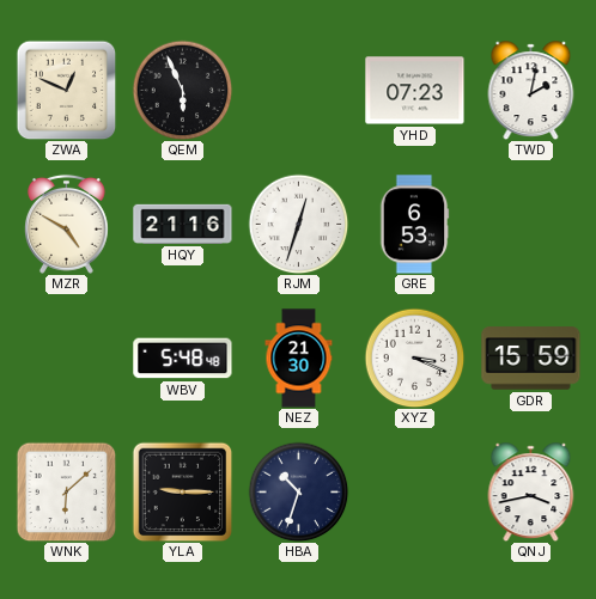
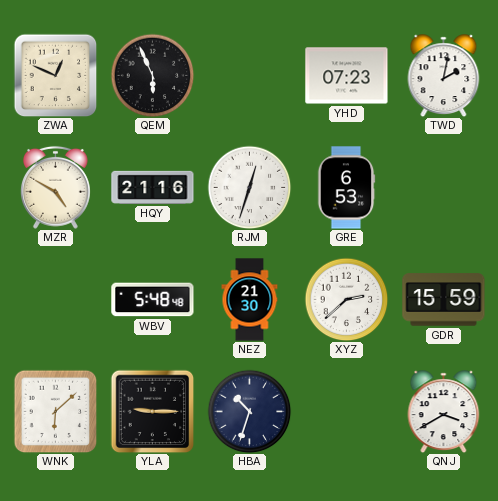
XYZ: 3:19 -> 2:38 (346, 299)
QNJ: 3:43 -> 3:40 (444, 412)
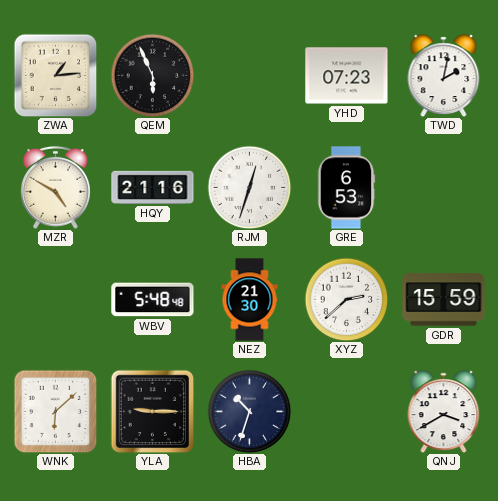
ZWA: 12:49 -> 1:14 (55, 75)
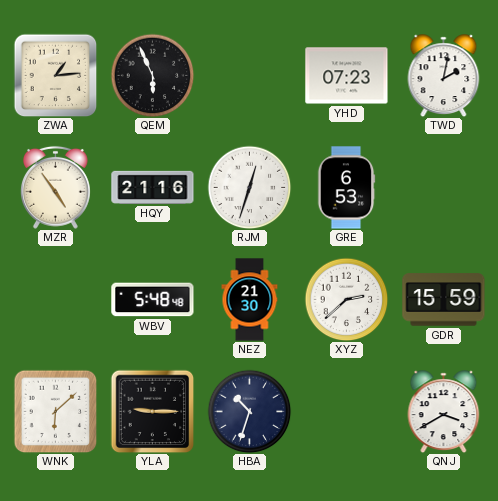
MZR: 4:50 -> 4:54 (55, 187)
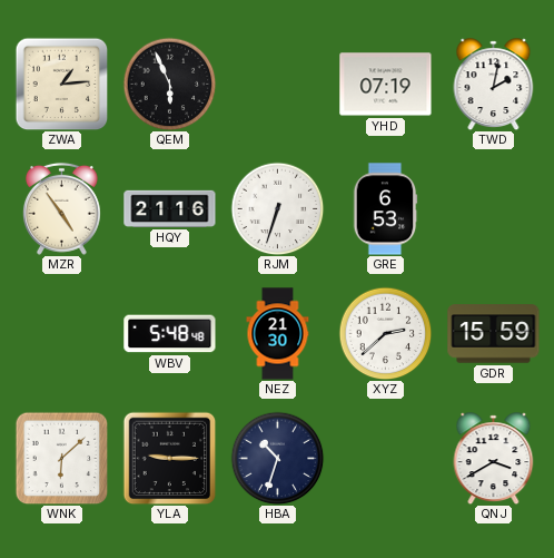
YHD: 07:23 -> 07:19 (386, 85)
RJM: 12:33 -> 6:33 (277, 208)
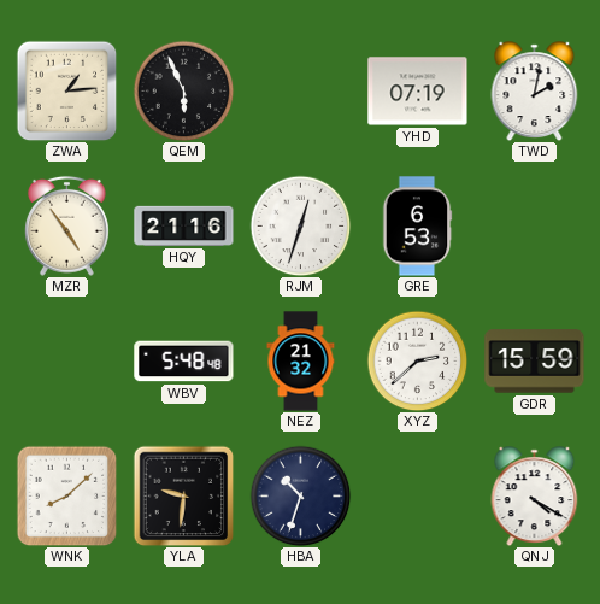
RJM: 6:33 -> 12:33 (300, 225)
NEZ: 21:30 -> 21:32 (301, 362)
WNK: 6:08 -> 8:08 (66, 495)
YLA: 9:15 -> 9:31 (183, 495)
QNJ: 3:40 -> 4:20 (535, 497)
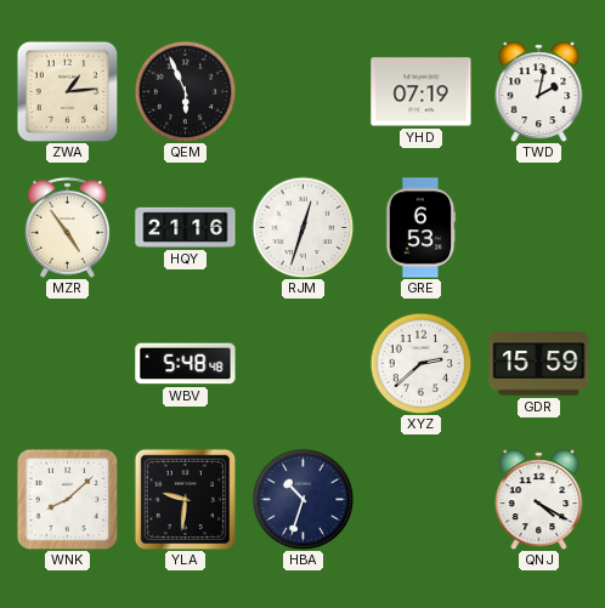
NEZ: 21:32 -> none (301, 362)
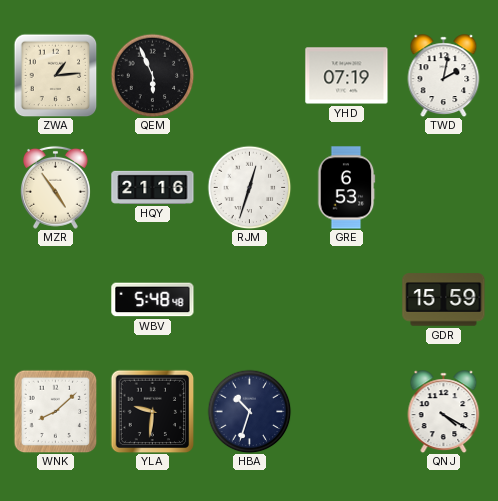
XYZ: 2:38 -> none (420, 363)
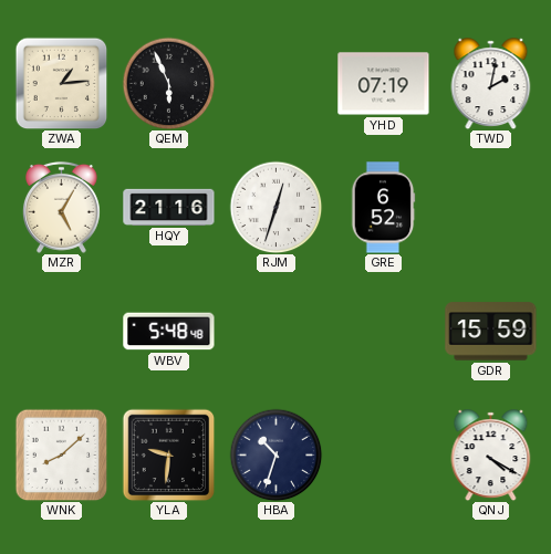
MZR: 4:54 -> 5:05 (61, 207)
GRE: 6:53 -> 6:52 (383, 208)
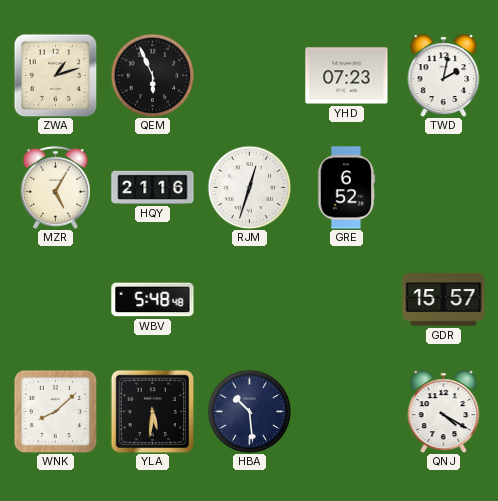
ZWA: 1:14 -> 1:12 (55, 75)
YHD: 07:19 -> 07:23 (347, 76)
GDR: 15:59 -> 15:57 (444, 300)
YLA: 9:31 -> 5:31 (152, 411)
HBA: 10:33 -> 10:29 (249, 411)
